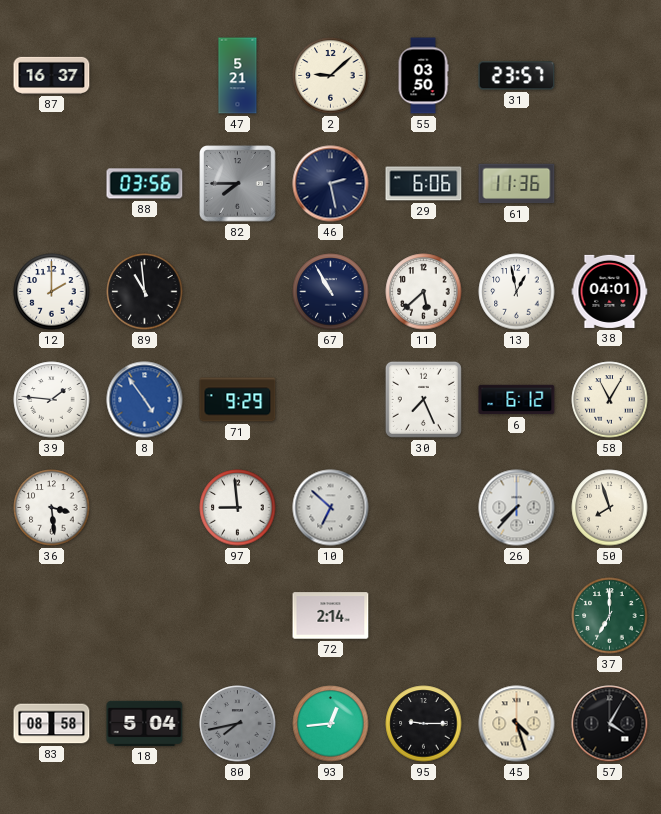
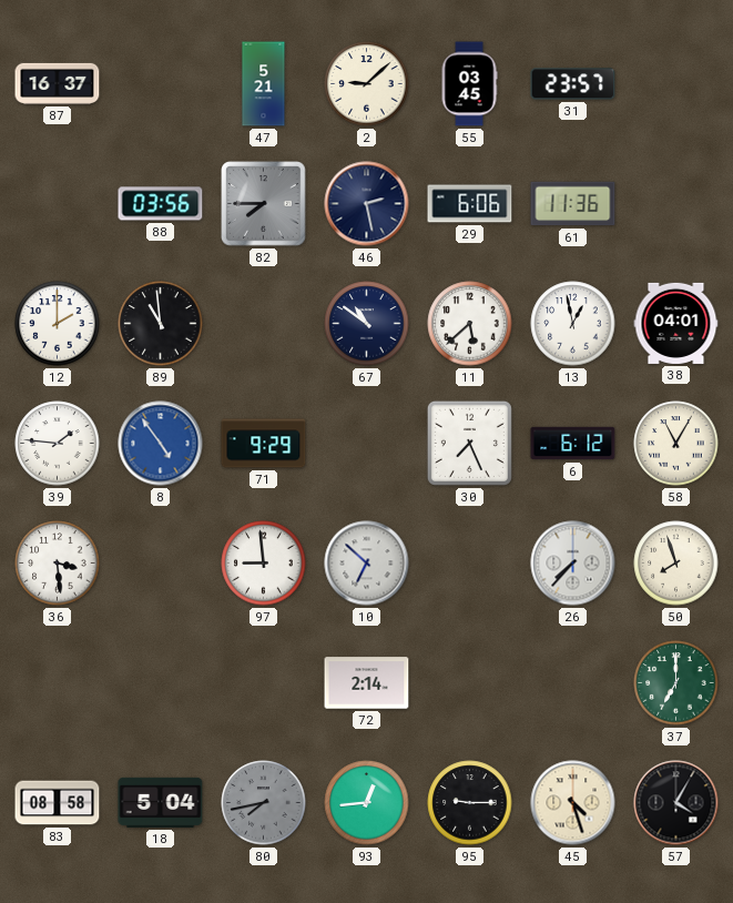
55: 03:50 -> 03:45 (469, 84)
67: 10:55 -> 10:51 (367, 324)
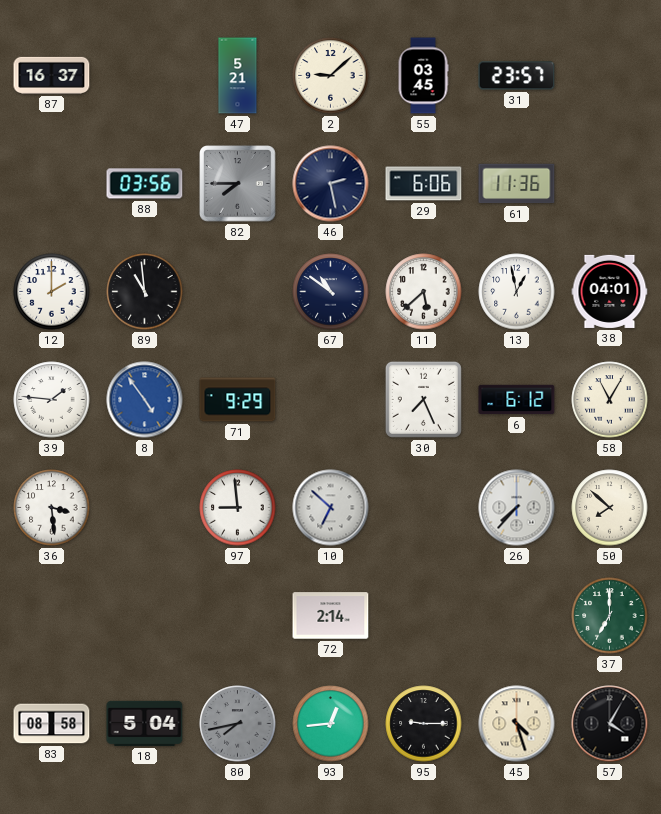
50: 7:57 -> 7:52 (610, 508)
